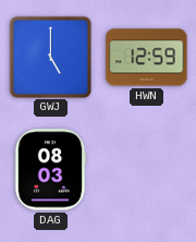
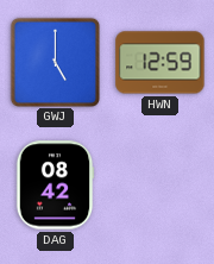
DAG: 08:03 -> 08:42 (55, 186)
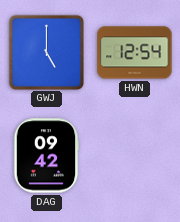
HWN: 12:59 -> 12:54 (135, 53)
DAG: 08:42 -> 09:42 (46, 156)
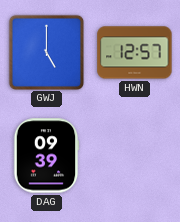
HWN: 12:54 -> 12:57 (135, 53)
DAG: 09:42 -> 09:39 (46, 156)
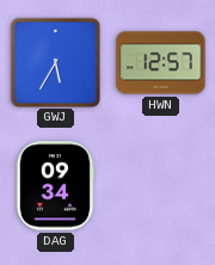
GWJ: 5:00 -> 5:35 (55, 62)
DAG: 09:39 -> 09:34 (55, 186)
